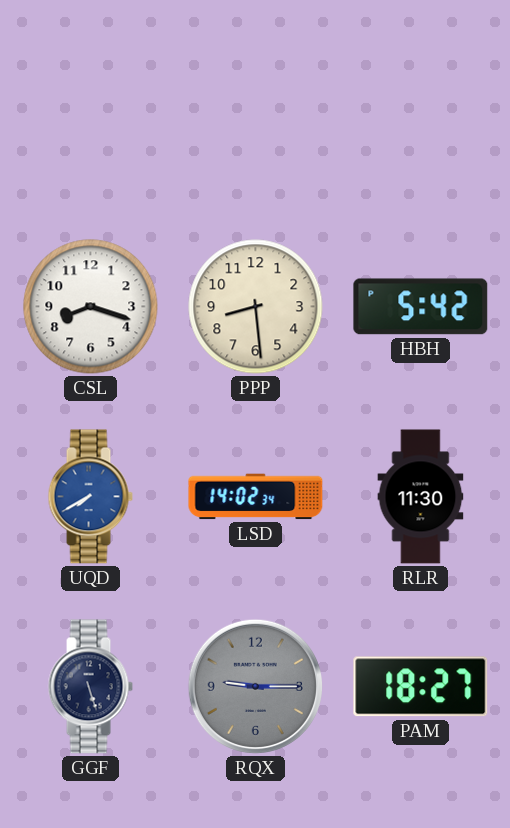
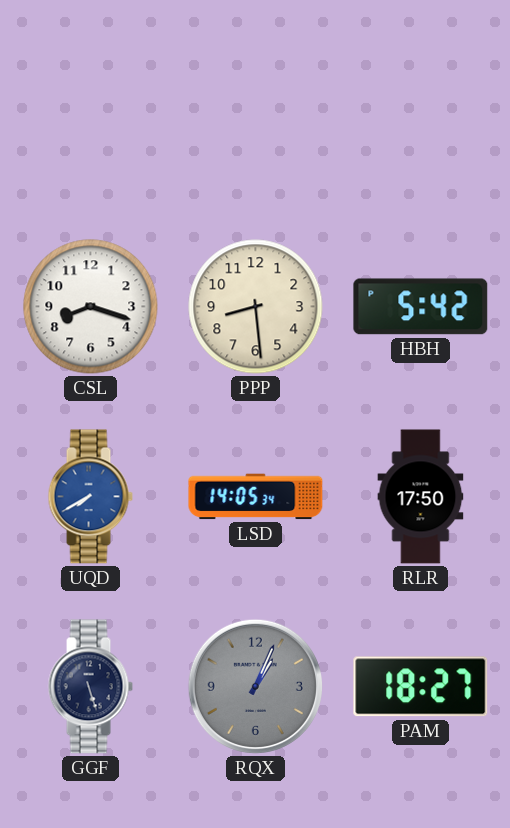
LSD: 14:02 -> 14:05 (256, 497)
RLR: 11:30 -> 17:50 (421, 497)
RQX: 9:15 -> 1:04 (255, 686)
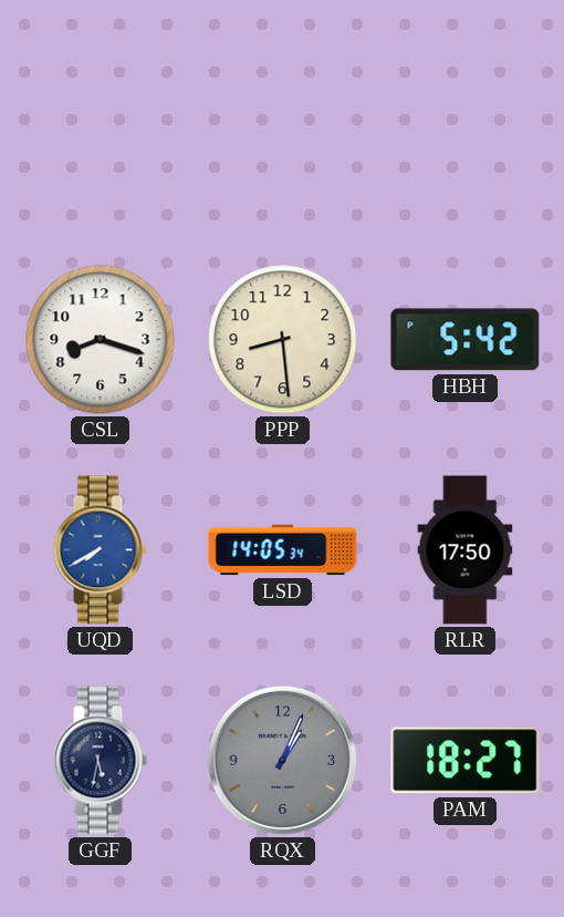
GGF: 5:27 -> 5:32 (100, 761)
